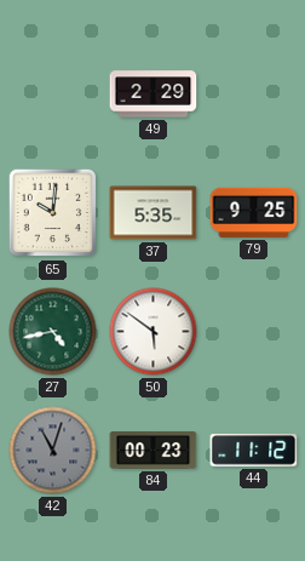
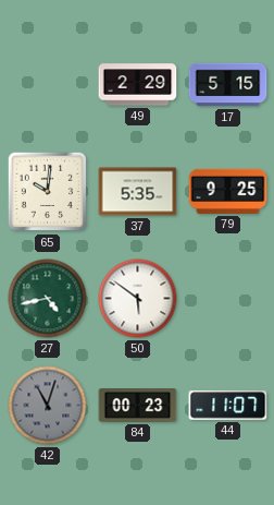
17: none -> 5:15 (228, 85)
44: 11:12 -> 11:07 (228, 406)
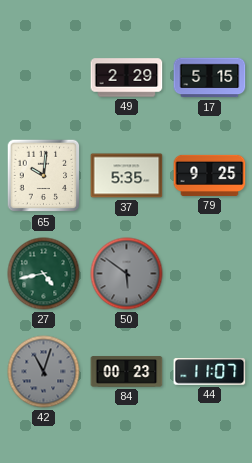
50 dial: white -> grey (127, 274)
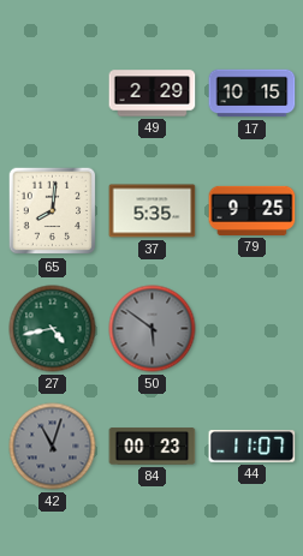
17: 5:15 -> 10:15 (252, 94)
65: 10:01 -> 8:01 (53, 211)
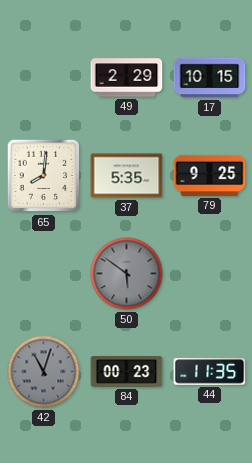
27: 4:43 -> none (53, 329)
44: 11:07 -> 11:35 (210, 372)
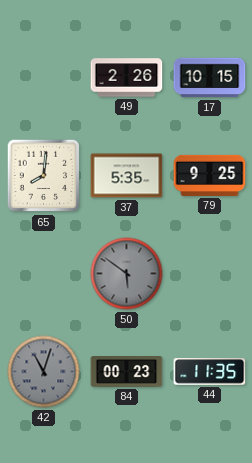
49: 2:29 -> 2:26 (127, 78)
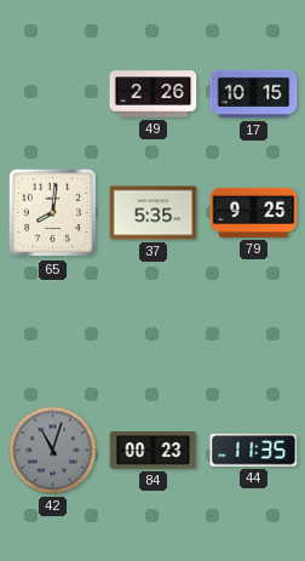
50: 5:51 -> none (127, 274)
